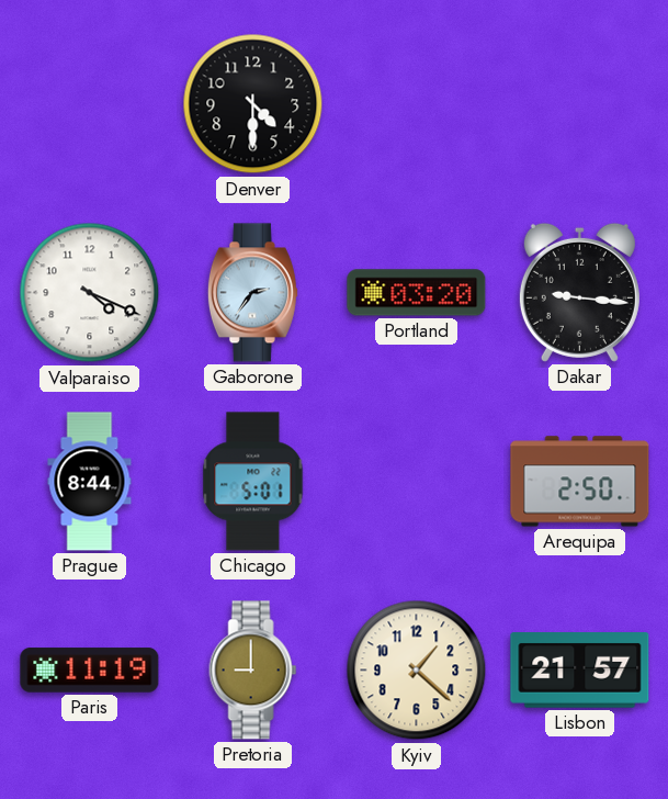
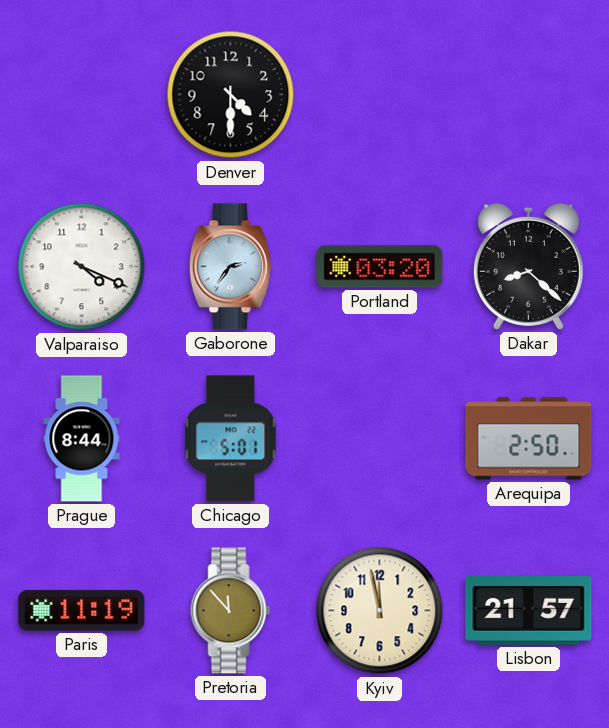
Dakar: 9:16 -> 8:22 (528, 266)
Pretoria: 9:00 -> 11:53 (231, 611)
Kyiv: 1:22 -> 11:58 (380, 611)
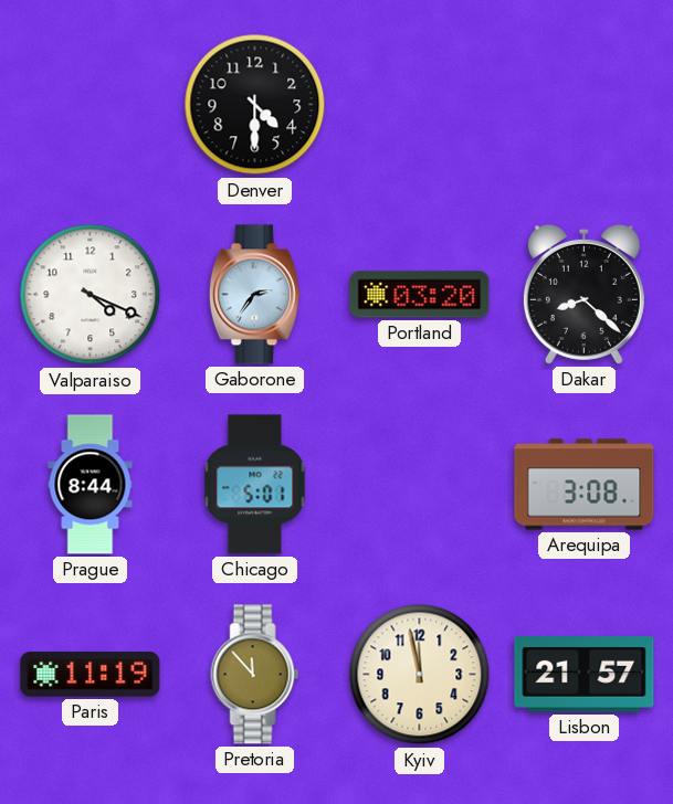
Arequipa: 2:50 -> 3:08 (585, 485)
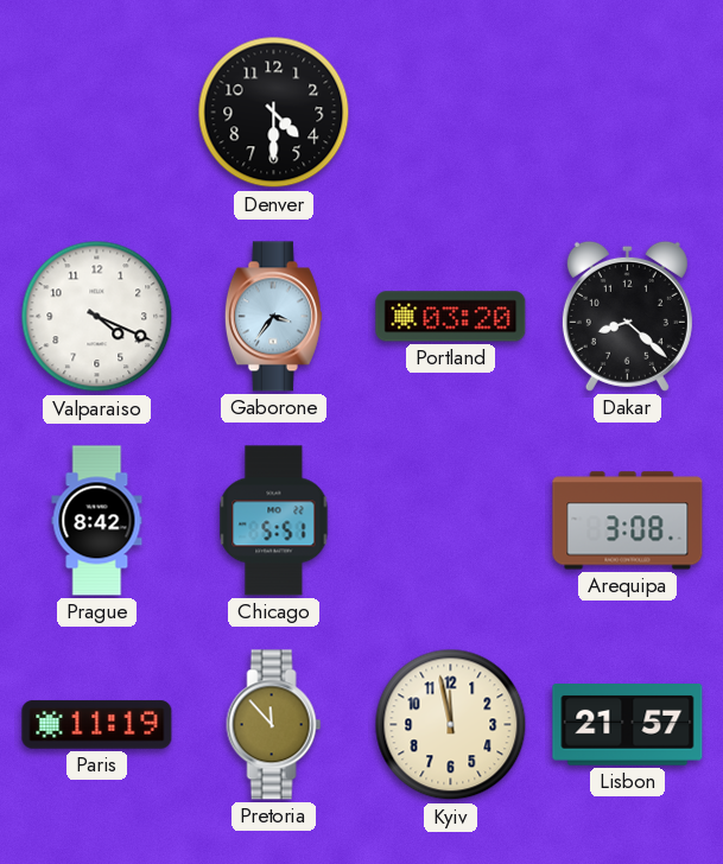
Gaborone: 2:36 -> 3:36 (273, 317)
Prague: 8:44 -> 8:42 (97, 521)
Chicago: 5:01 -> 5:51 (274, 521)
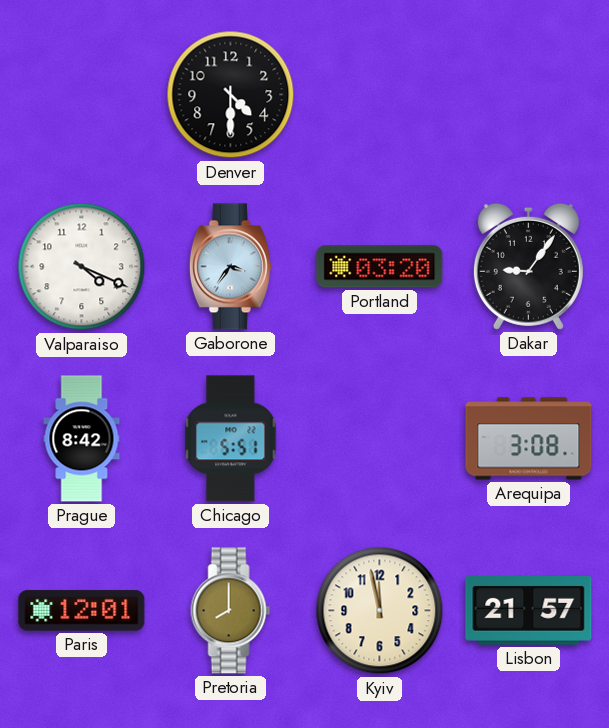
Dakar: 8:22 -> 9:06 (528, 266)
Paris: 11:19 -> 12:01 (82, 611)
Pretoria: 11:53 -> 8:00 (231, 611)
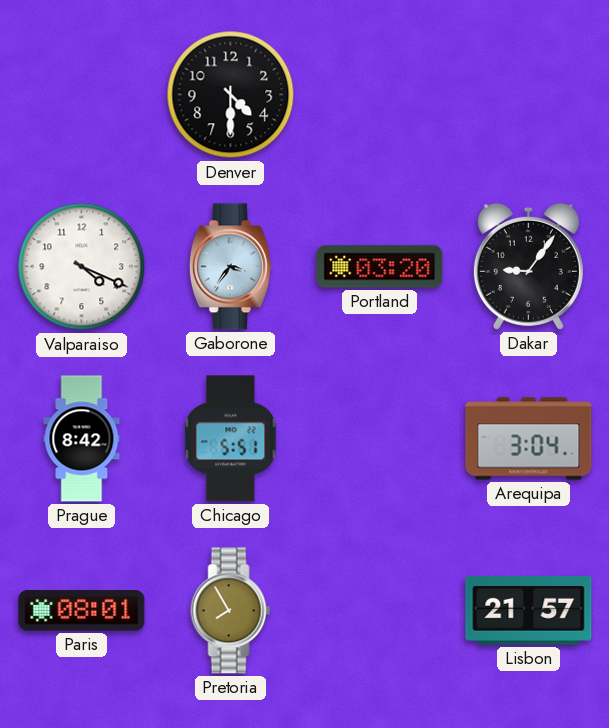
Arequipa: 3:08 -> 3:04 (529, 439)
Paris: 12:01 -> 08:01 (82, 611)
Pretoria: 8:00 -> 7:55 (231, 611)
Kyiv: 11:58 -> none (380, 611)
